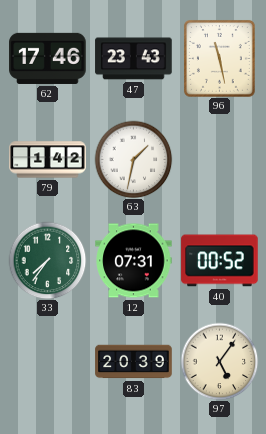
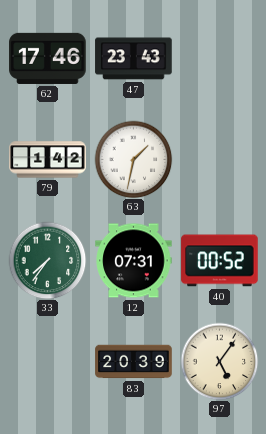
96: 11:28 -> none (219, 58)
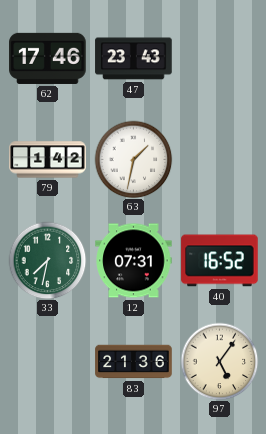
33: 7:36 -> 7:32 (47, 260)
40: 00:52 -> 16:52 (220, 261)
83: 20:39 -> 21:36 (134, 362)
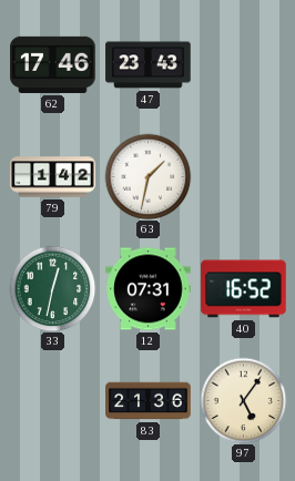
33: 7:32 -> 12:32 (52, 288)
